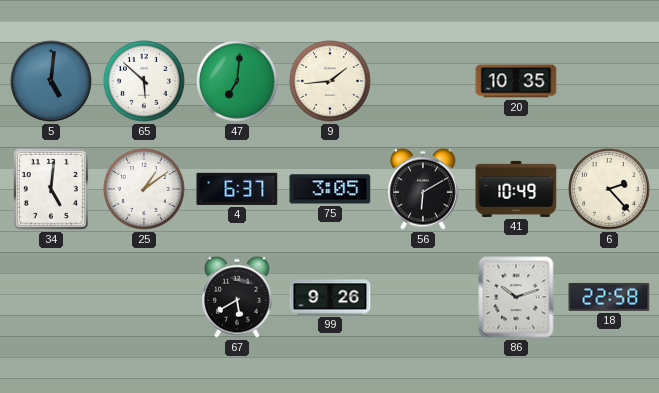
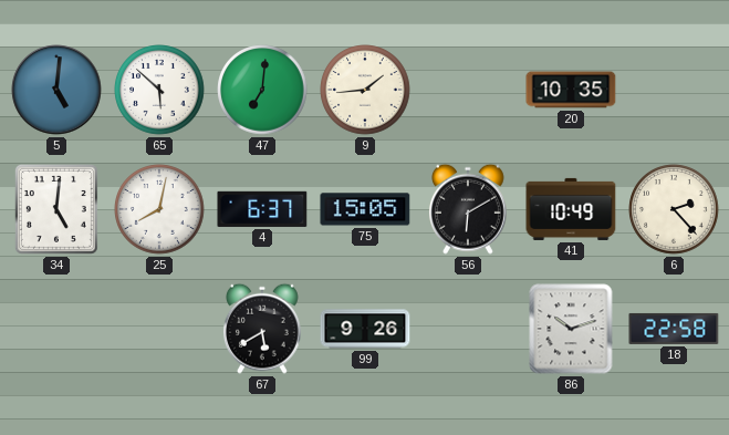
25: 1:09 -> 8:02 (159, 209)
75: 3:05 -> 15:05 (365, 209)
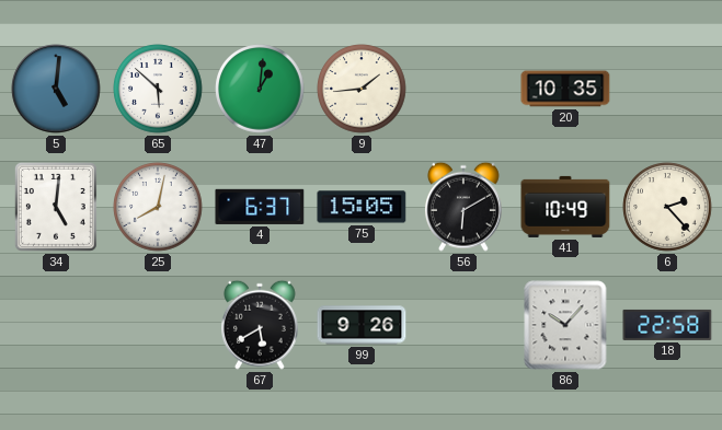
47: 7:01 -> 1:01 (260, 89)
86: 10:12 -> 10:07 (565, 325)
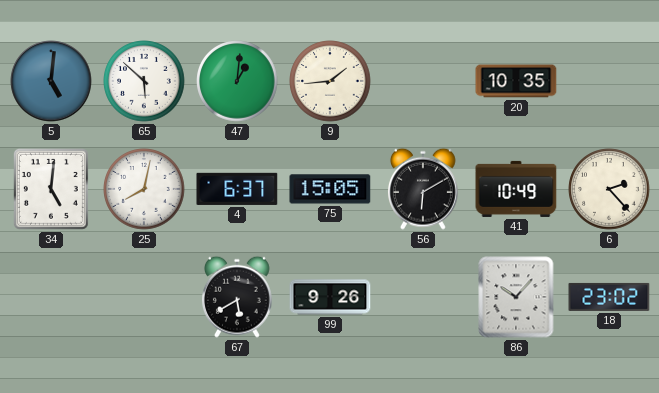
18: 22:58 -> 23:02 (609, 297)
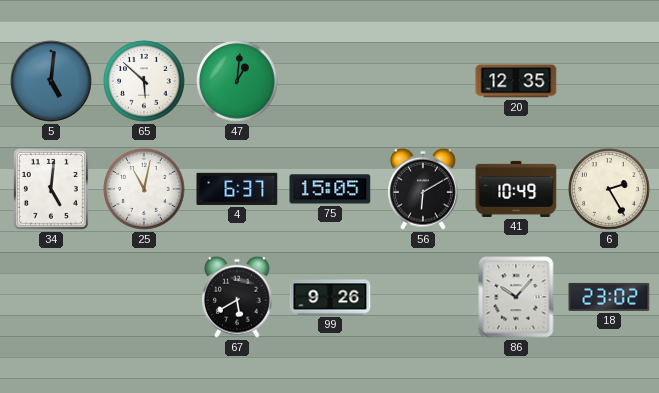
9: 1:44 -> none (330, 81)
20: 10:35 -> 12:35 (516, 81)
25: 8:02 -> 11:02 (144, 189)
6: 2:23 -> 2:25 (609, 189)
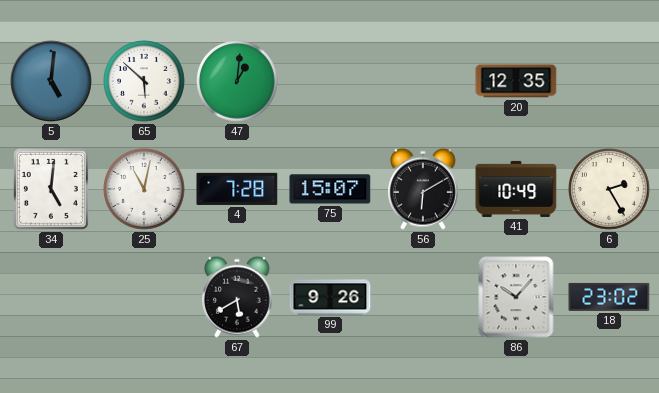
4: 6:37 -> 7:28 (237, 189)
75: 15:05 -> 15:07 (330, 189)
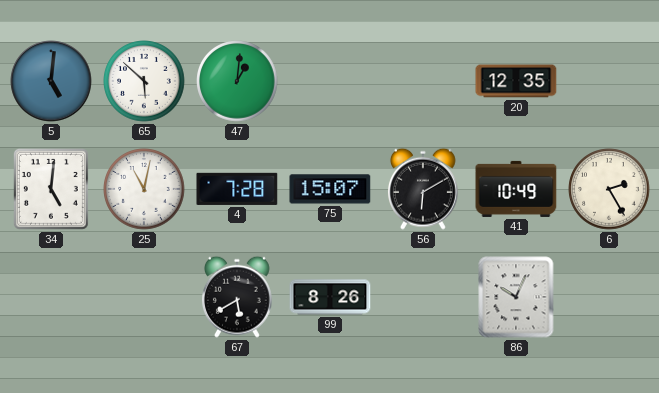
99: 9:26 -> 8:26 (330, 297)
86: 10:07 -> 10:04 (516, 297)
18: 23:02 -> none (609, 297)
